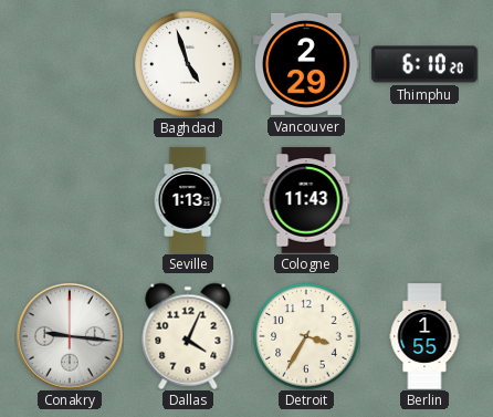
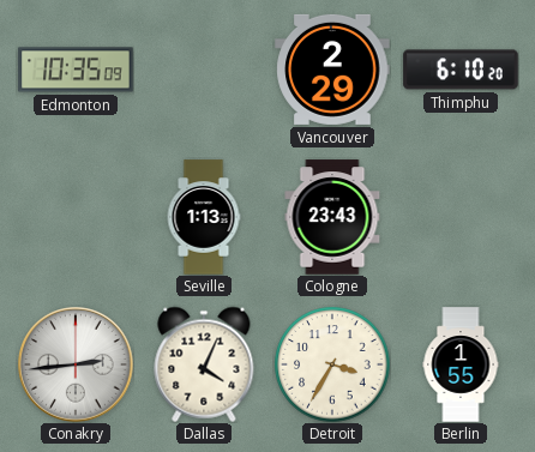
Edmonton: none -> 10:35 (76, 70)
Baghdad: 4:57 -> none (188, 64)
Cologne: 11:43 -> 23:43 (332, 217)
Conakry: 9:16 -> 2:44 (76, 364)
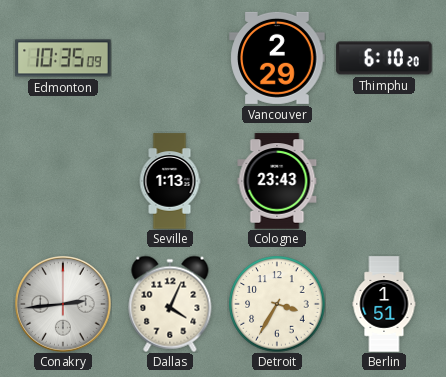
Berlin: 1:55 -> 1:51 (384, 304)
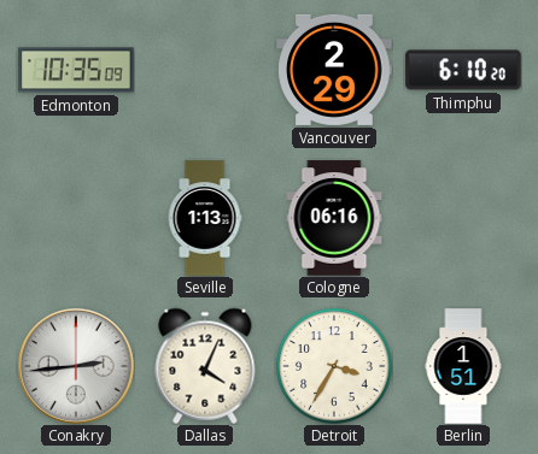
Cologne: 23:43 -> 06:16 (334, 218)
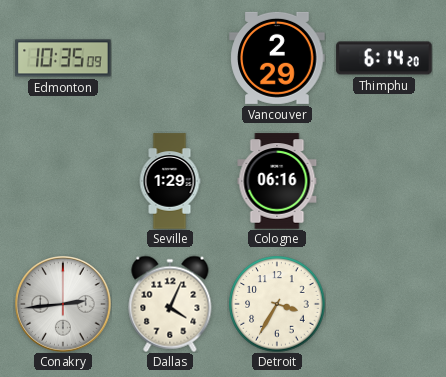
Thimphu: 6:10 -> 6:14 (384, 58)
Seville: 1:13 -> 1:29 (170, 181)
Berlin: 1:51 -> none (463, 366)
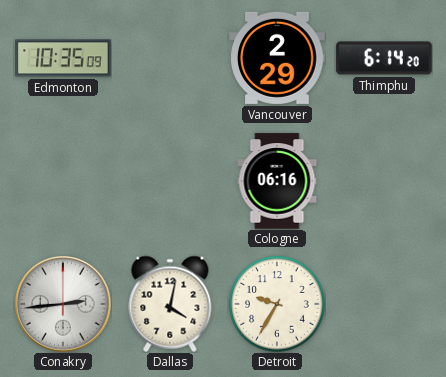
Seville: 1:29 -> none (170, 181)
Dallas: 4:04 -> 4:02 (170, 304)
Detroit: 3:35 -> 9:35 (277, 304)
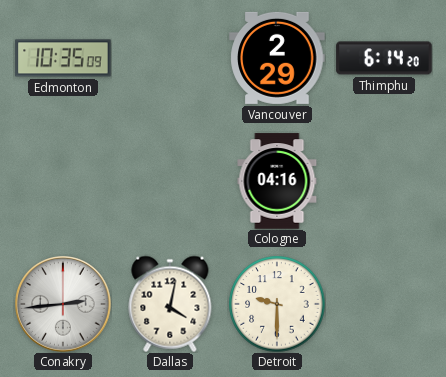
Cologne: 06:16 -> 04:16 (277, 181)
Detroit: 9:35 -> 9:30 (277, 304)
